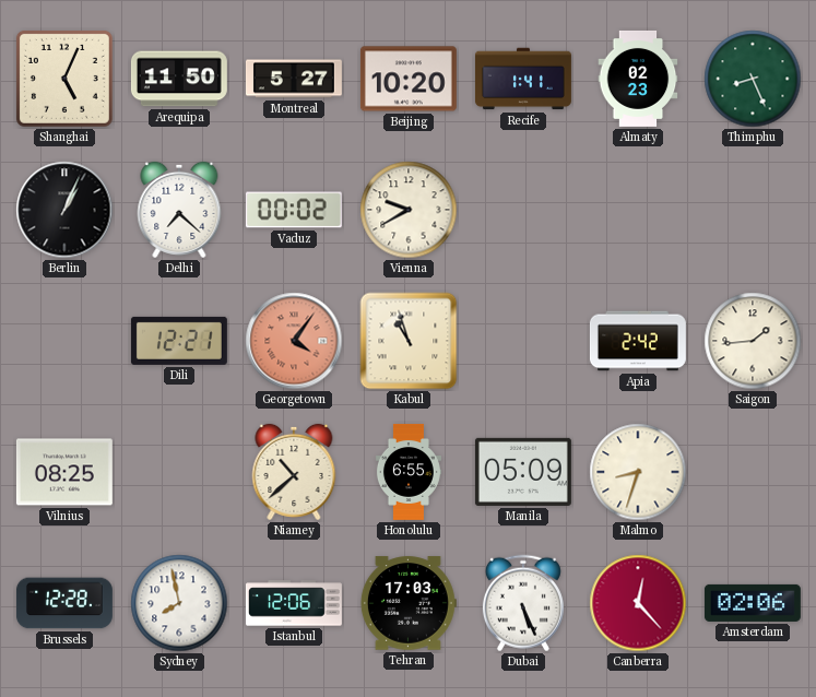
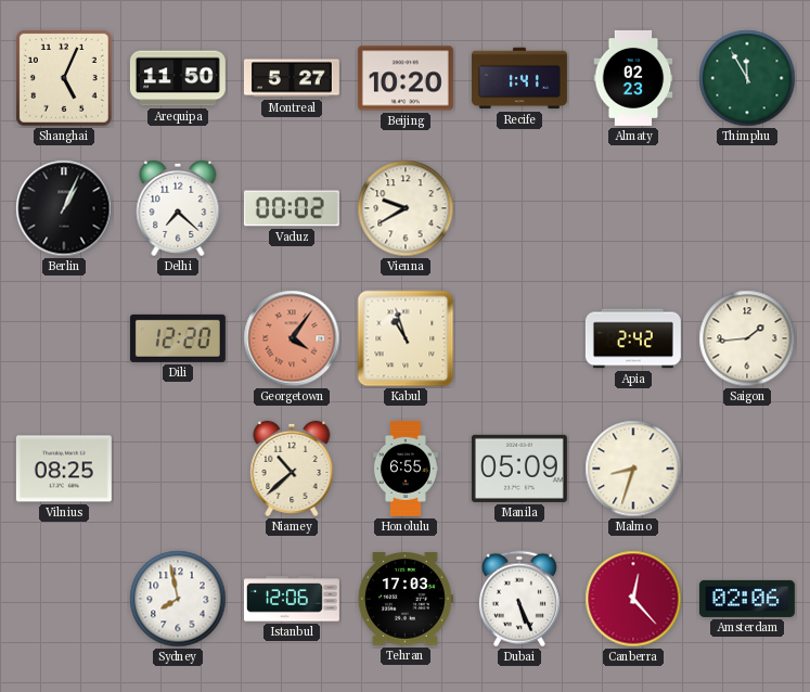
Thimphu: 8:26 -> 11:55 (747, 78)
Dili: 12:21 -> 12:20 (178, 338)
Brussels: 12:28 -> none (64, 603)
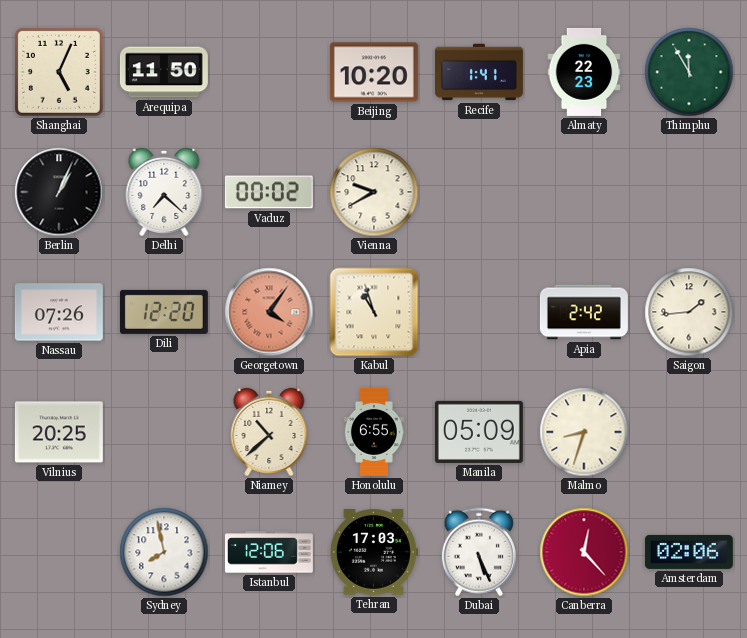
Montreal: 5:27 -> none (292, 78)
Almaty: 02:23 -> 22:23 (584, 72)
Nassau: none -> 07:26 (59, 312)
Vilnius: 08:25 -> 20:25 (59, 432)
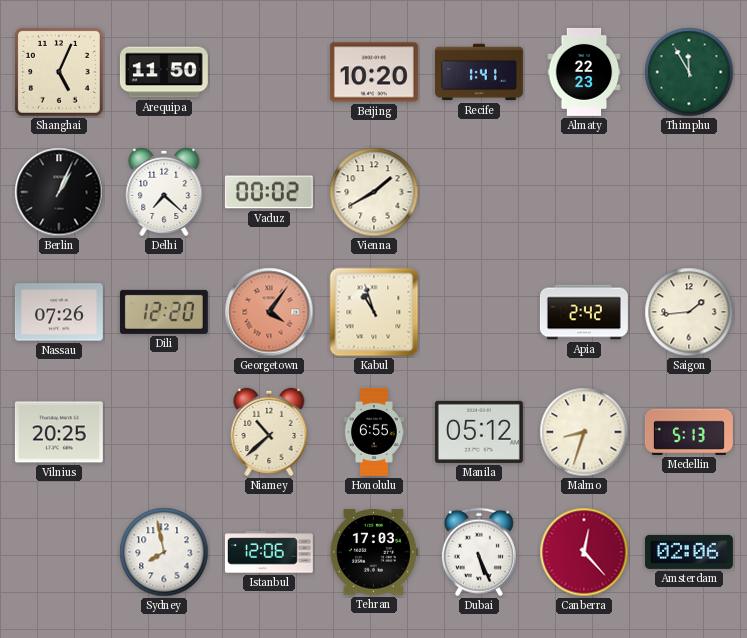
Vienna: 9:40 -> 1:40 (374, 192)
Manila: 05:09 -> 05:12 (479, 432)
Medellin: none -> 5:13 (689, 432)
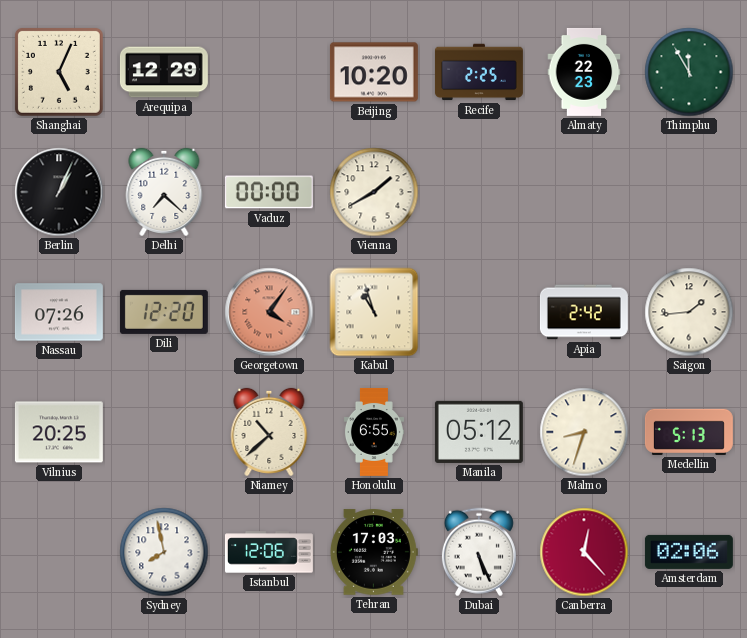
Arequipa: 11:50 -> 12:29 (164, 72)
Recife: 1:41 -> 2:25 (479, 72)
Vaduz: 00:02 -> 00:00 (269, 192)
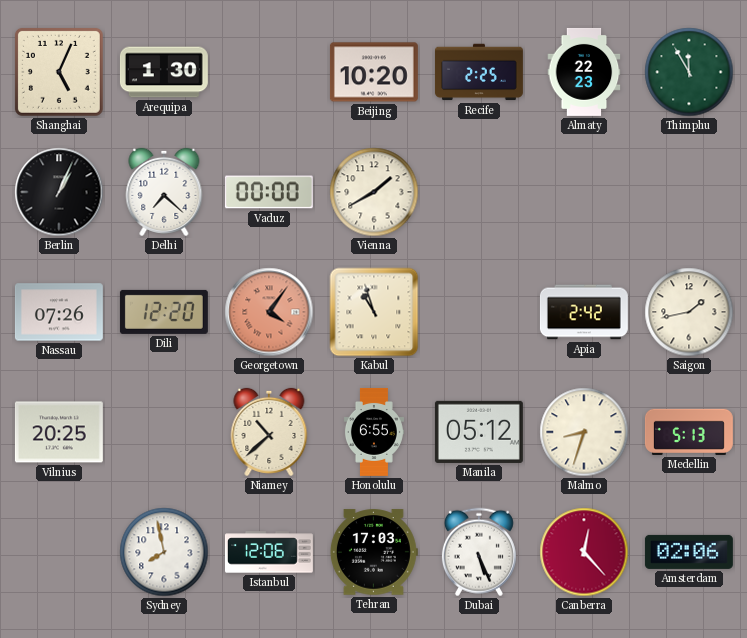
Arequipa: 12:29 -> 1:30 (164, 72)
Saigon: 1:44 -> 1:43 (689, 312)
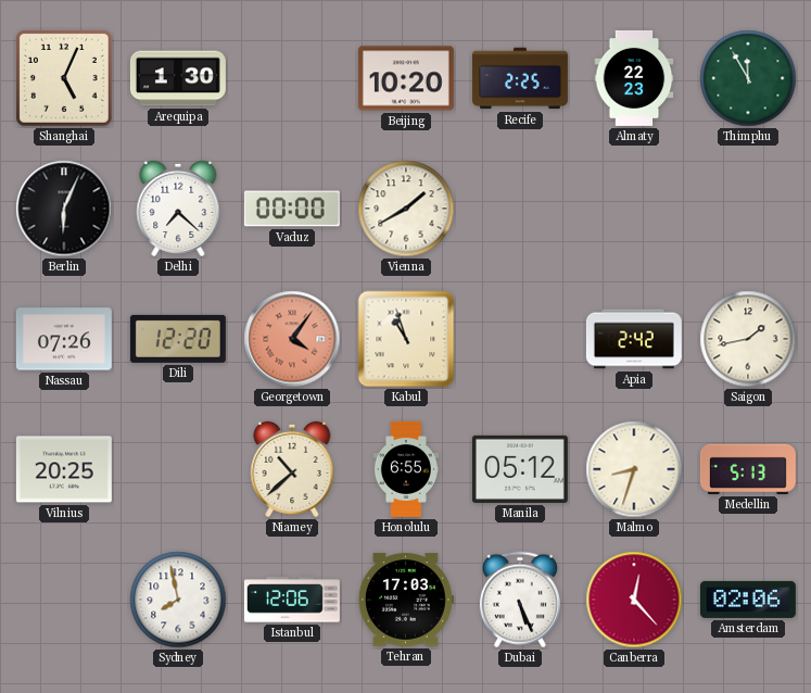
Berlin: 1:04 -> 6:04 (64, 209)
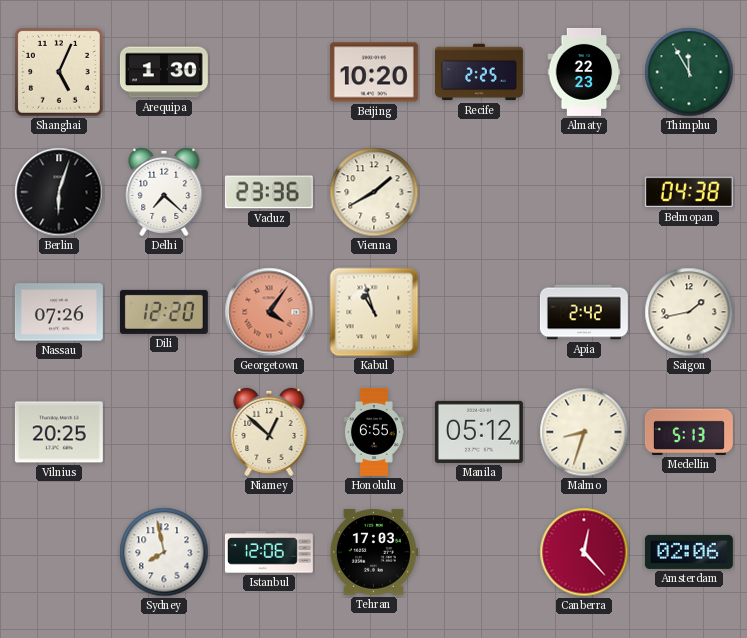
Berlin: 6:04 -> 6:03 (59, 192)
Vaduz: 00:00 -> 23:36 (269, 192)
Belmopan: none -> 04:38 (689, 192)
Niamey: 10:38 -> 12:52 (269, 432)
Dubai: 5:26 -> none (520, 600)
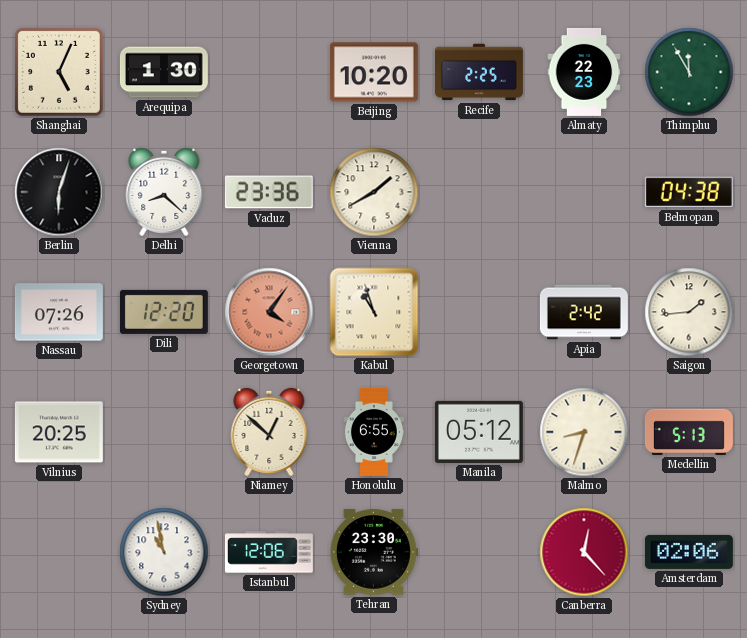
Delhi: 7:22 -> 8:22 (164, 192)
Saigon: 1:43 -> 1:44 (689, 312)
Sydney: 7:58 -> 10:58 (164, 552)
Tehran: 17:03 -> 23:30 (374, 552)
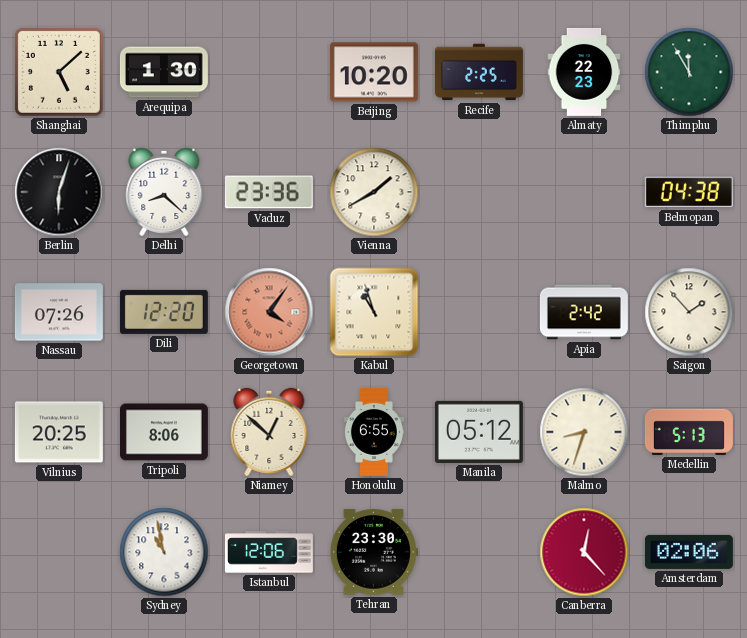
Shanghai: 5:04 -> 5:08 (59, 72)
Saigon: 1:44 -> 1:53 (689, 312)
Tripoli: none -> 8:06 (164, 432)
